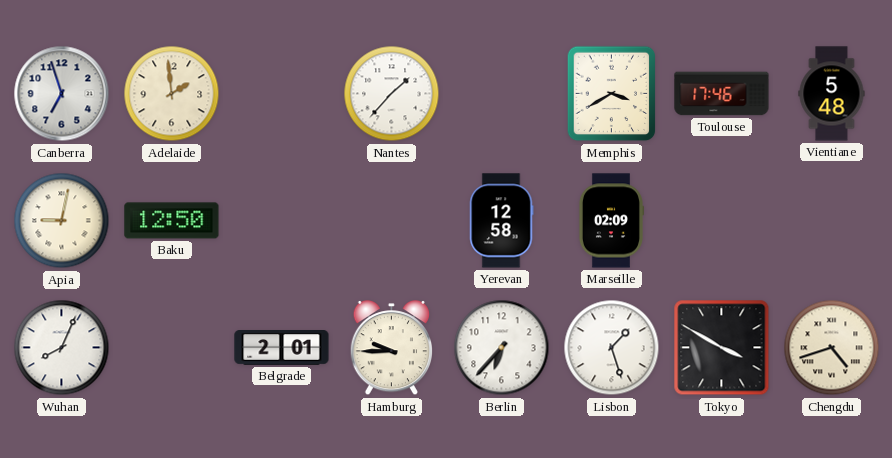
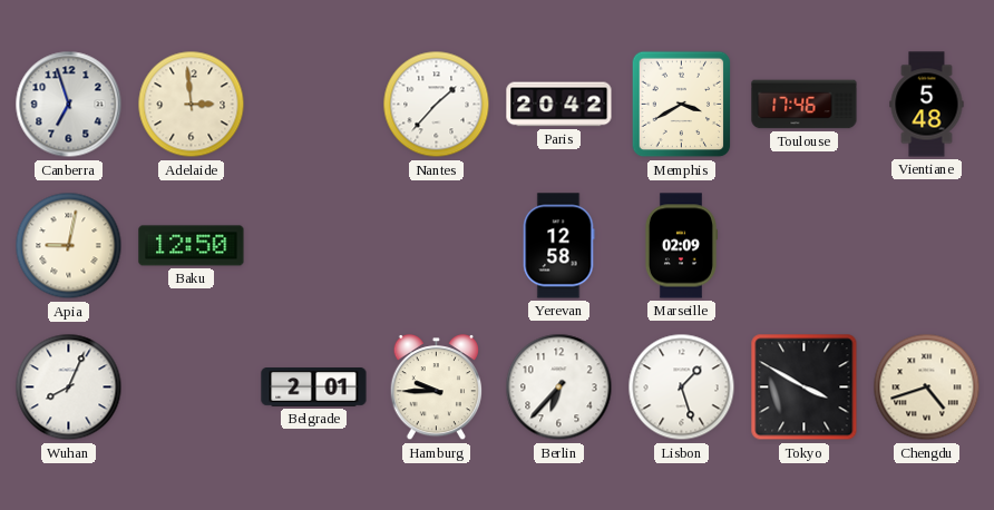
Adelaide: 1:59 -> 2:59 (192, 105)
Paris: none -> 20:42 (559, 105)
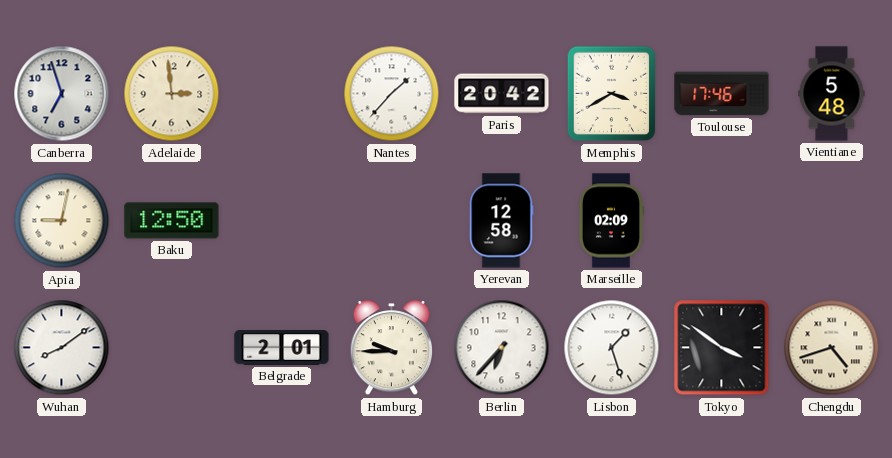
Wuhan: 8:04 -> 8:09 (62, 348)
Tokyo: 3:50 -> 3:51 (722, 348)
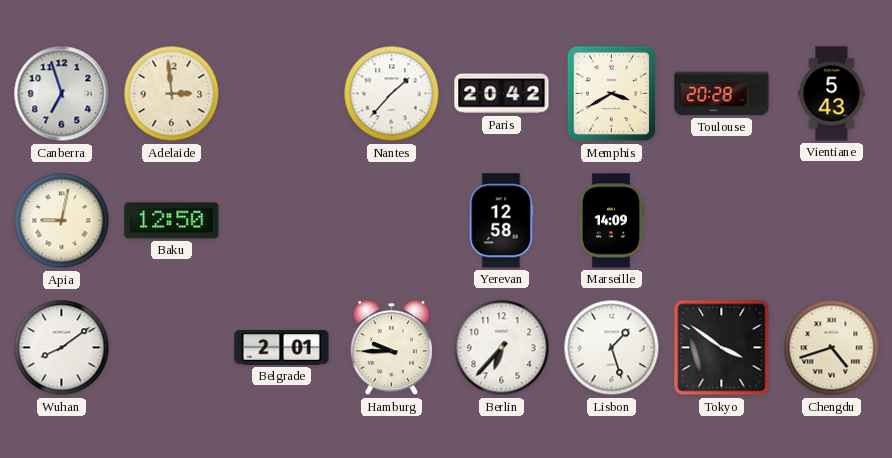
Toulouse: 17:46 -> 20:28 (722, 94)
Vientiane: 5:48 -> 5:43 (832, 94)
Marseille: 02:09 -> 14:09 (610, 221)
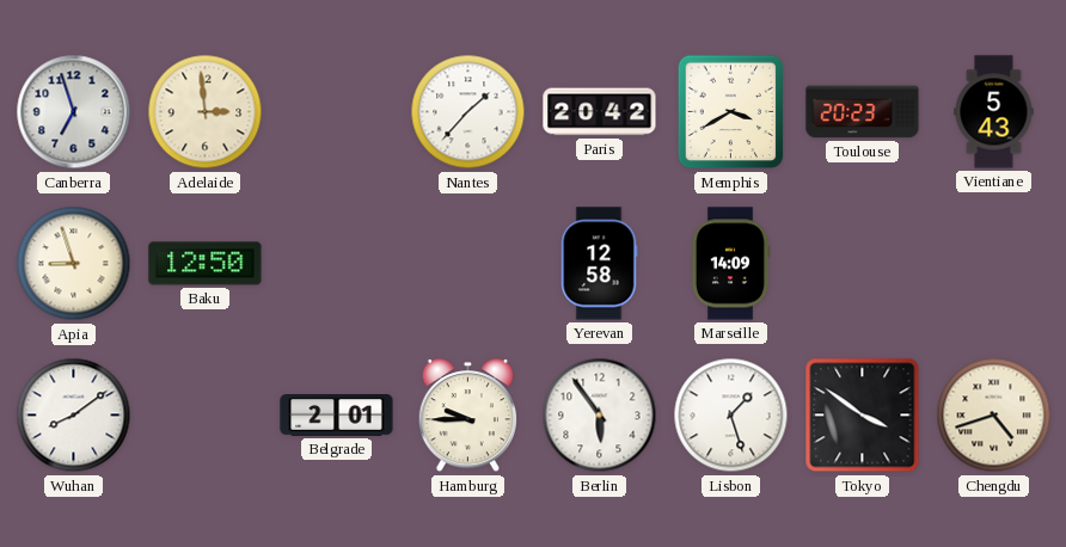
Toulouse: 20:28 -> 20:23 (863, 112)
Apia: 9:02 -> 8:57 (74, 264)
Berlin: 6:37 -> 5:54 (600, 416)
